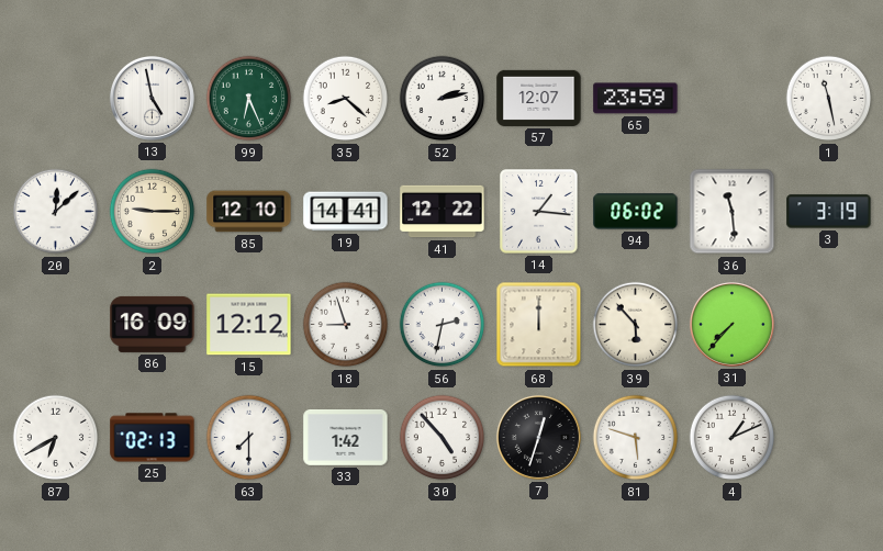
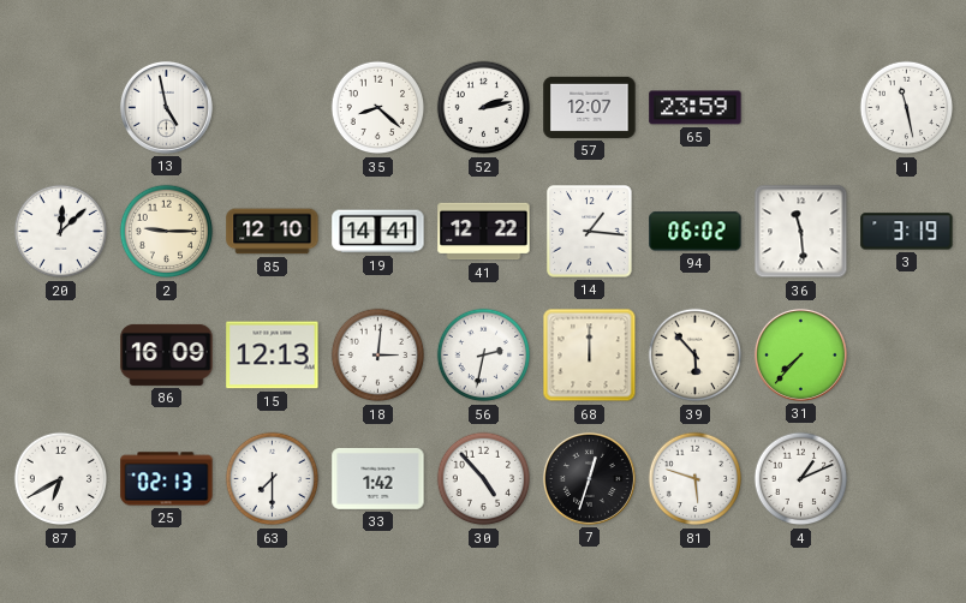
99: 6:26 -> none (249, 99)
15: 12:12 -> 12:13 (273, 356)
18: 8:57 -> 3:01 (378, 356)
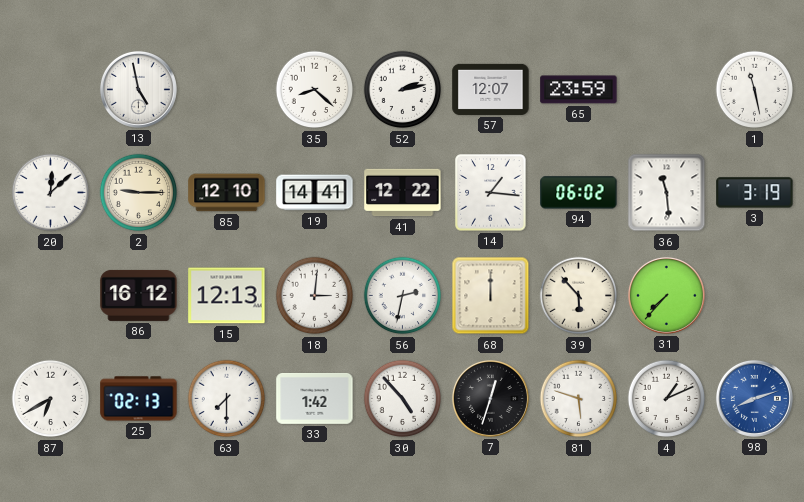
86: 16:09 -> 16:12 (139, 295)
98: none -> 8:12 (754, 398)
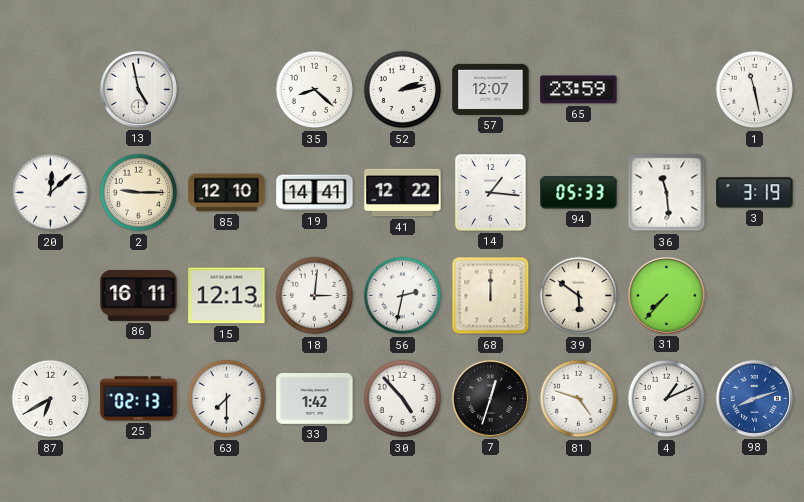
94: 06:02 -> 05:33 (579, 193)
86: 16:12 -> 16:11 (139, 295)
39: 5:53 -> 5:51 (579, 296)
81: 5:48 -> 4:48 (579, 399)
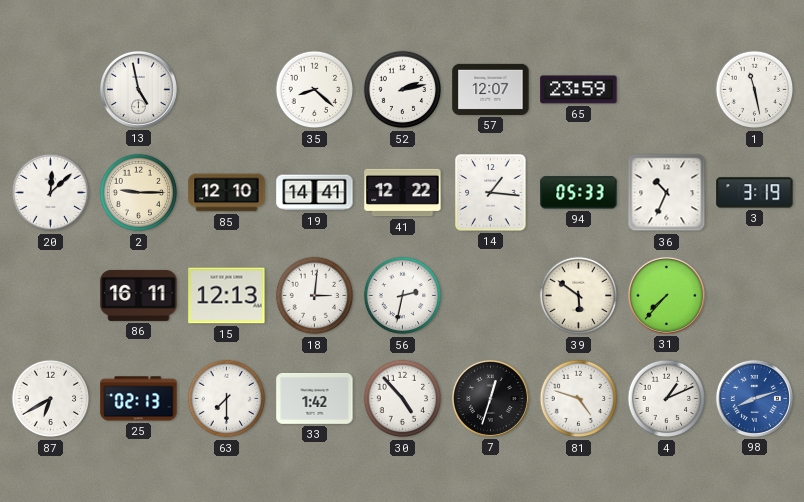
36: 11:29 -> 10:34 (667, 193)
68: 12:00 -> none (491, 296)
